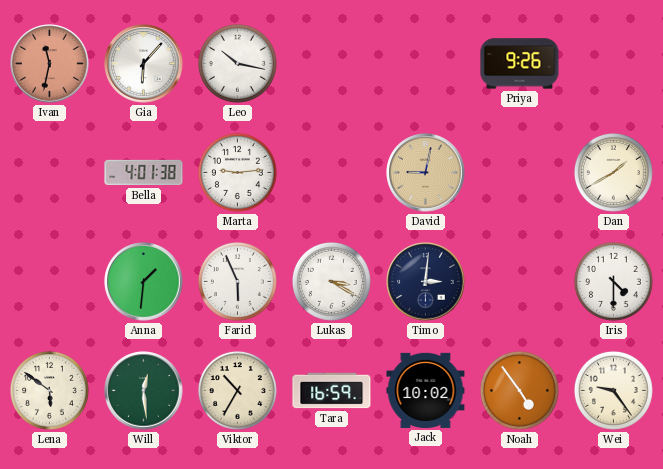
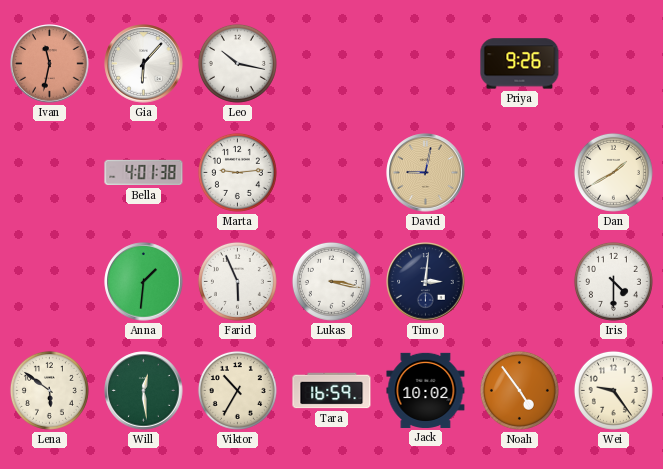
Lukas: 3:20 -> 3:17 (331, 281)
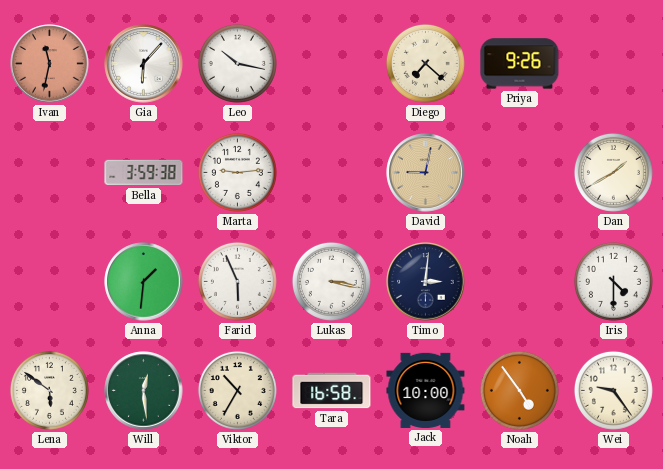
Diego: none -> 7:22 (425, 63)
Bella: 4:01 -> 3:59 (144, 173)
Tara: 16:59 -> 16:58 (332, 391)
Jack: 10:02 -> 10:00 (426, 390)
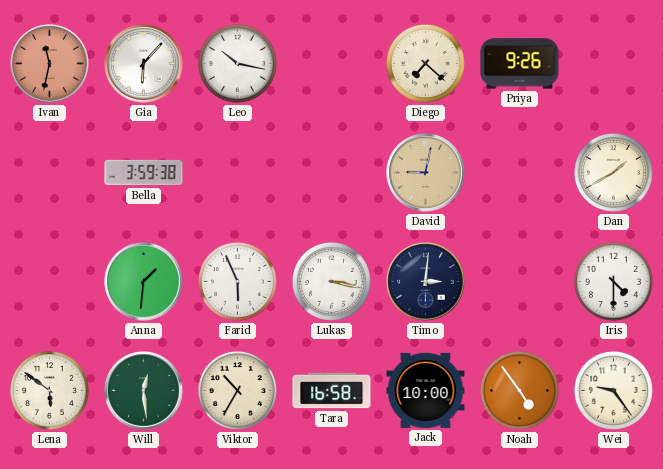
Marta: 9:14 -> none (237, 172)
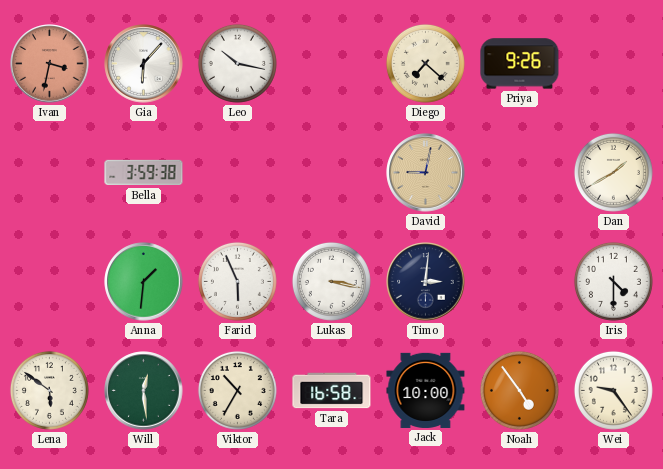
Ivan: 11:32 -> 3:32 (50, 64)
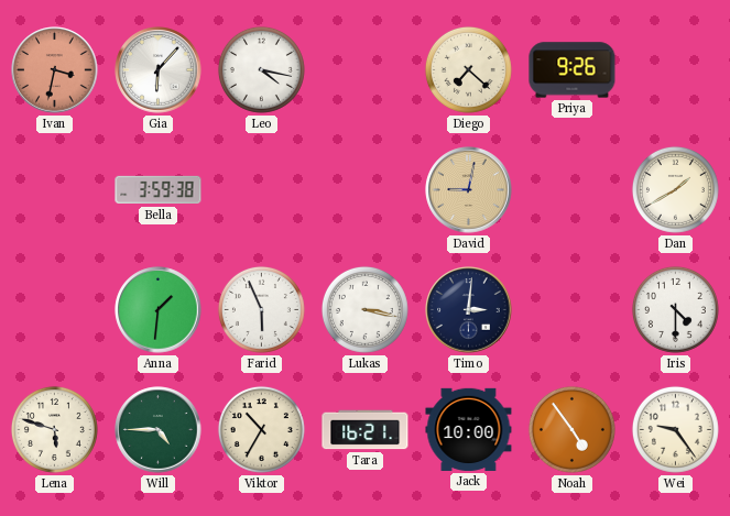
Leo: 10:17 -> 4:17 (261, 69)
Lena: 5:51 -> 5:48 (54, 429)
Will: 12:29 -> 4:45 (159, 430)
Tara: 16:58 -> 16:21 (366, 430)
